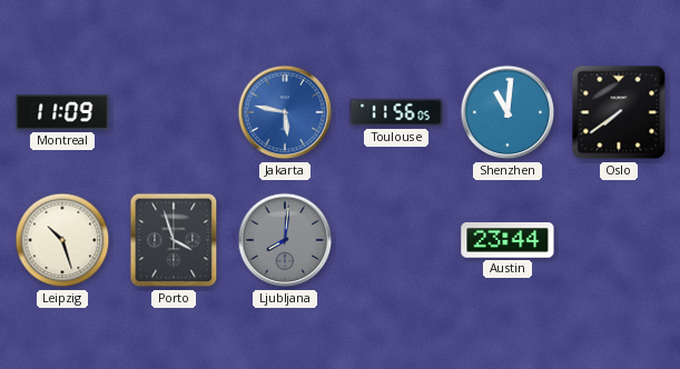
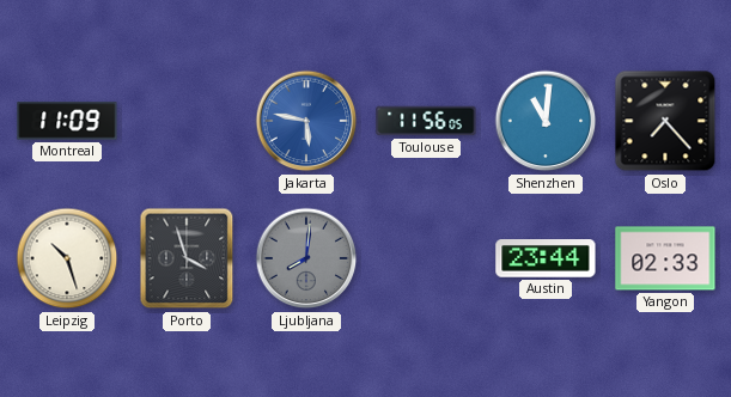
Oslo: 7:39 -> 7:23 (665, 121)
Yangon: none -> 02:33 (665, 258)
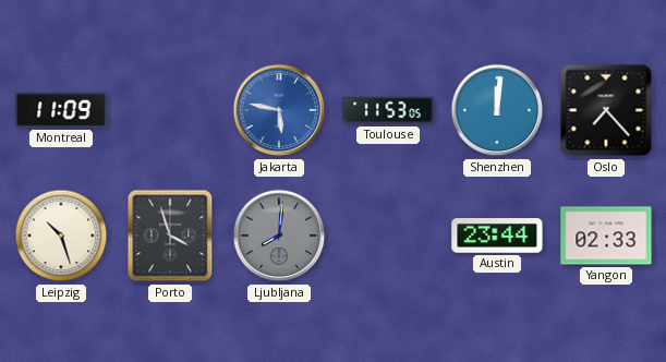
Toulouse: 11:56 -> 11:53 (388, 110)
Shenzhen: 11:01 -> 12:01 (497, 110)
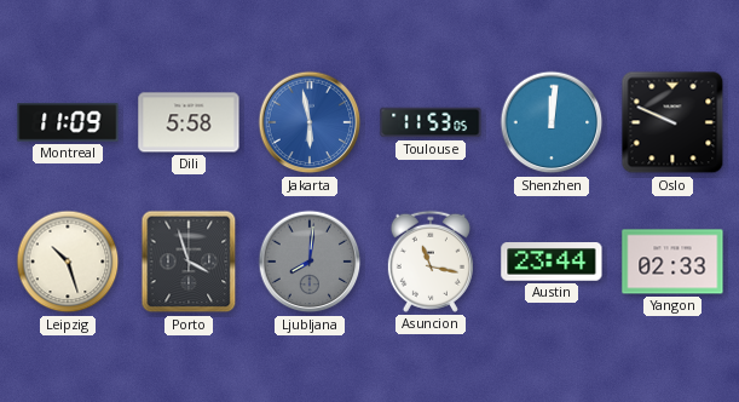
Dili: none -> 5:58 (189, 122)
Jakarta: 5:47 -> 5:58 (310, 122)
Oslo: 7:23 -> 9:49 (672, 122)
Asuncion: none -> 11:17 (431, 262)
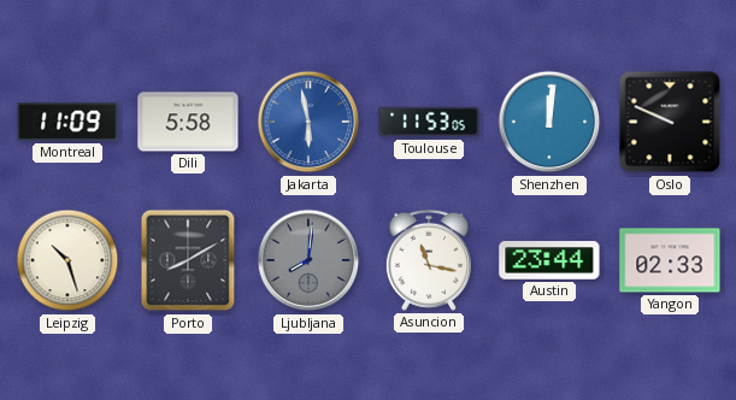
Porto: 3:57 -> 8:10 (188, 260)
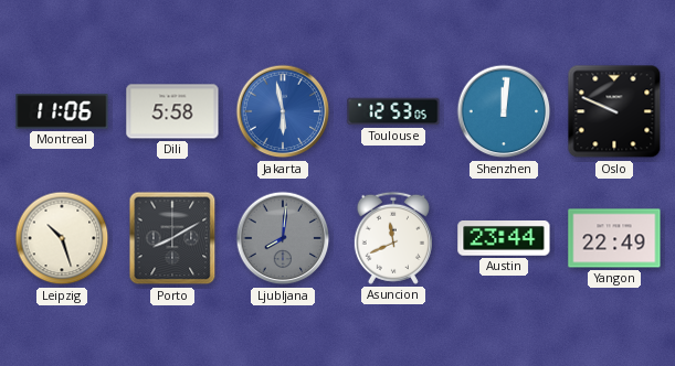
Montreal: 11:09 -> 11:06 (62, 111)
Toulouse: 11:53 -> 12:53 (393, 111)
Asuncion: 11:17 -> 11:41 (393, 238)
Yangon: 02:33 -> 22:49 (614, 238)
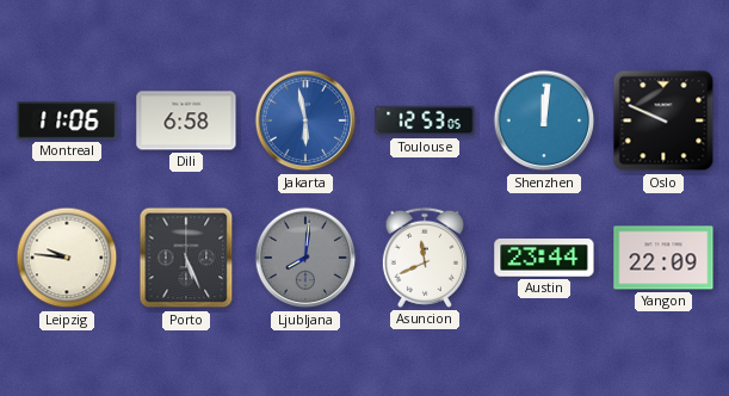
Dili: 5:58 -> 6:58 (186, 120)
Leipzig: 10:27 -> 9:46 (67, 258)
Porto: 8:10 -> 5:26 (186, 258)
Yangon: 22:49 -> 22:09 (663, 258)
